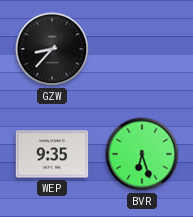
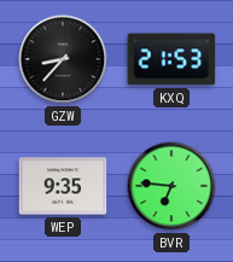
KXQ: none -> 21:53 (171, 59)
BVR: 6:27 -> 6:46 (171, 186)
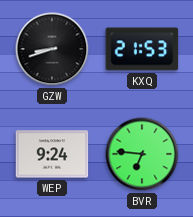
GZW: 8:37 -> 8:42 (52, 49)
WEP: 9:35 -> 9:24 (52, 154)
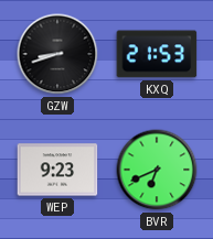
WEP: 9:24 -> 9:23 (57, 170)
BVR: 6:46 -> 6:41 (157, 170)
